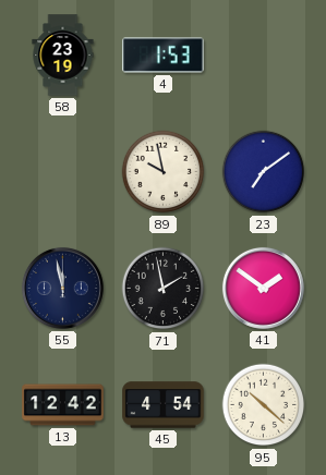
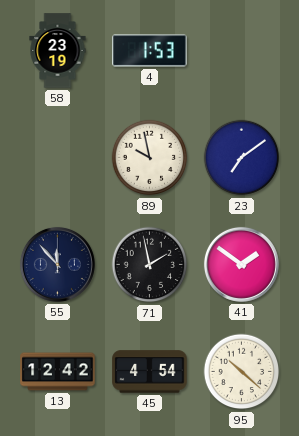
55: 11:58 -> 11:53 (57, 264)
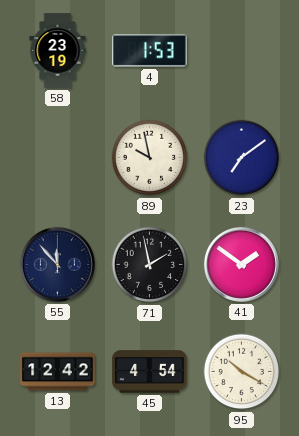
95: 10:22 -> 10:20 (242, 372)
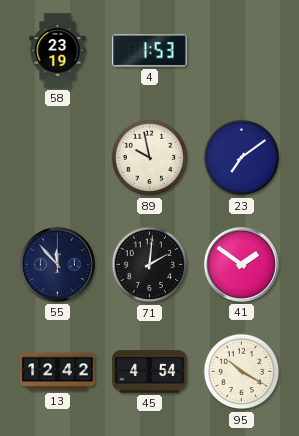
71: 1:58 -> 2:01 (150, 265)
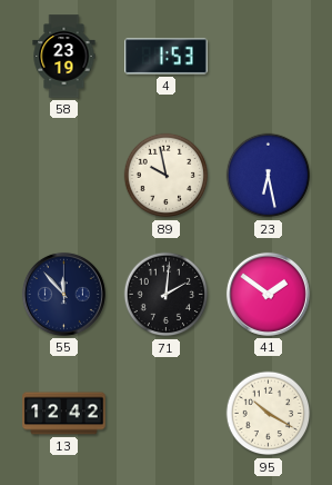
23: 7:09 -> 6:28 (269, 176)
45: 4:54 -> none (150, 372)
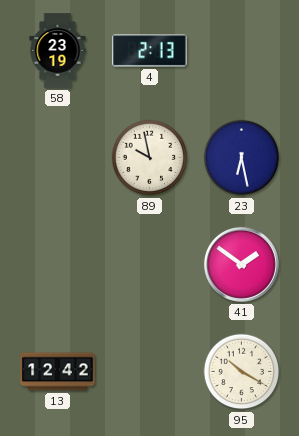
4: 1:53 -> 2:13 (150, 51)
55: 11:53 -> none (63, 294)
71: 2:01 -> none (167, 295)
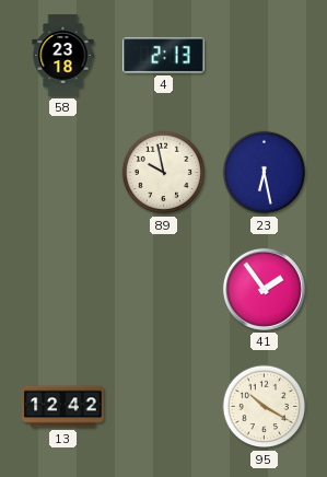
58: 23:19 -> 23:18 (63, 56)
41: 1:51 -> 1:54 (264, 289)
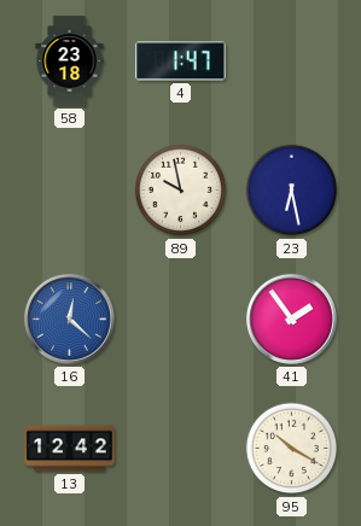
4: 2:13 -> 1:47 (181, 62)
16: none -> 12:22 (69, 318)
